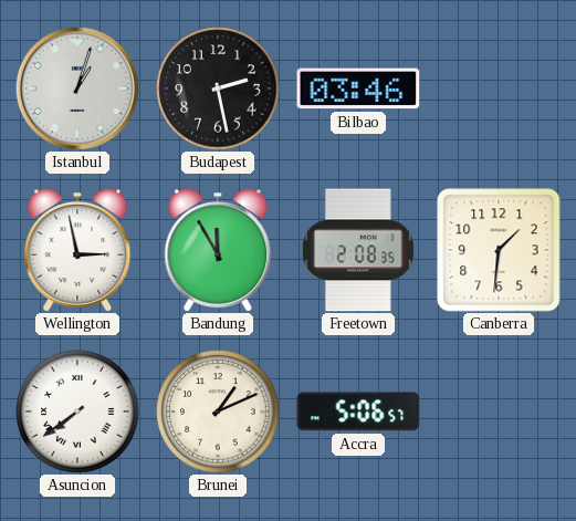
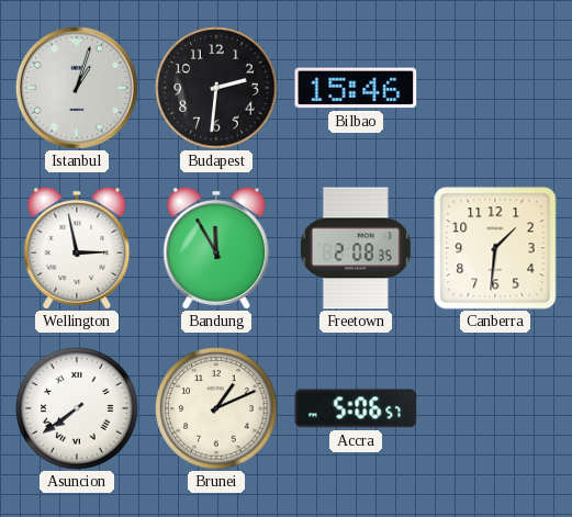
Budapest: 2:28 -> 2:31 (216, 88)
Bilbao: 03:46 -> 15:46 (356, 88)
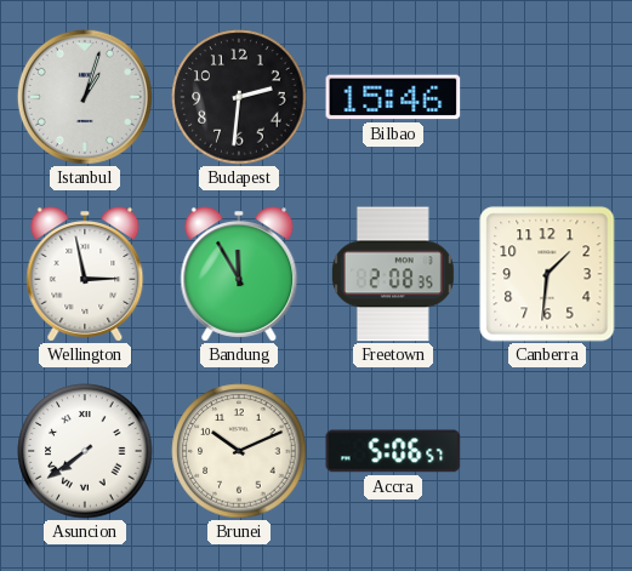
Brunei: 1:11 -> 10:11 (239, 451)
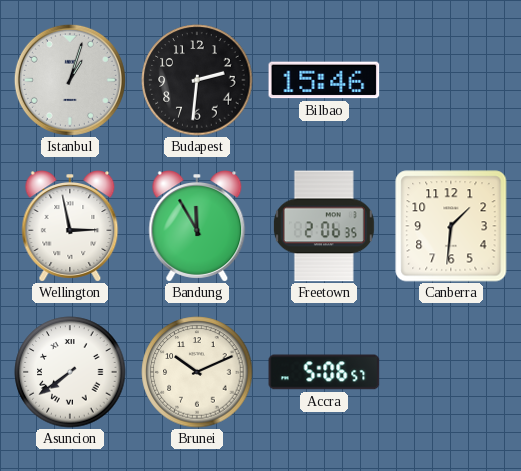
Freetown: 2:08 -> 2:06 (324, 226)
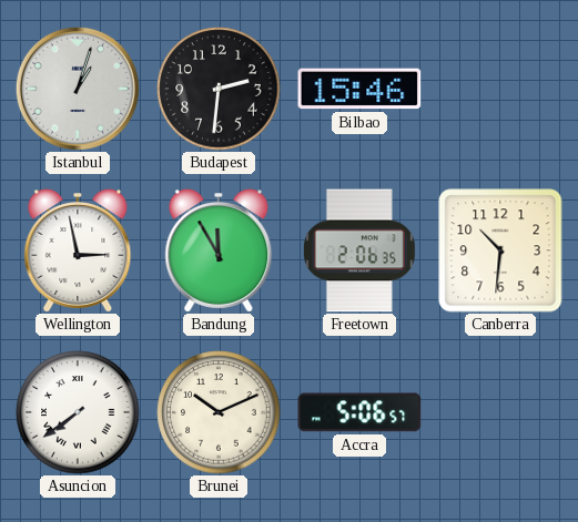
Canberra: 1:31 -> 10:31 (500, 250)
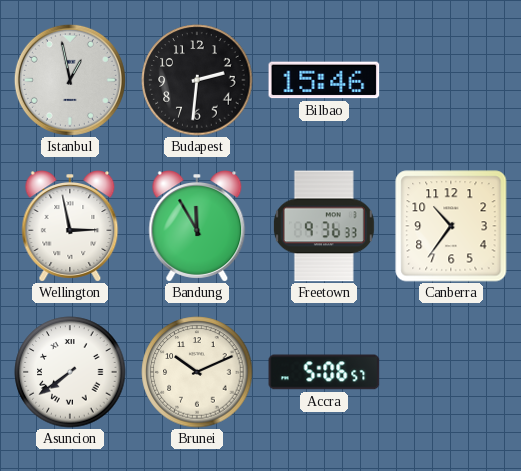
Istanbul: 1:03 -> 12:58 (70, 80)
Freetown: 2:06 -> 9:36 (324, 226)
Canberra: 10:31 -> 10:36 (451, 226)
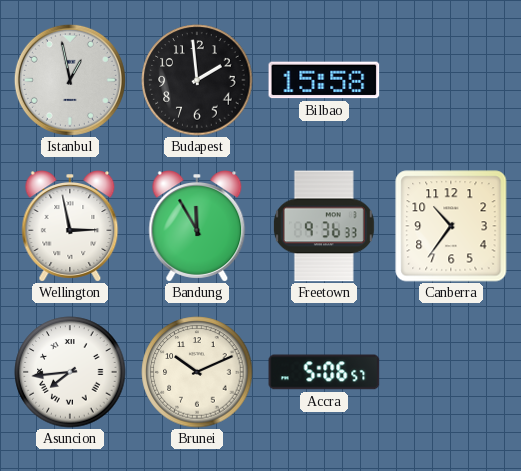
Budapest: 2:31 -> 1:59 (197, 80)
Bilbao: 15:46 -> 15:58 (324, 80)
Asuncion: 7:39 -> 7:44 (70, 372)
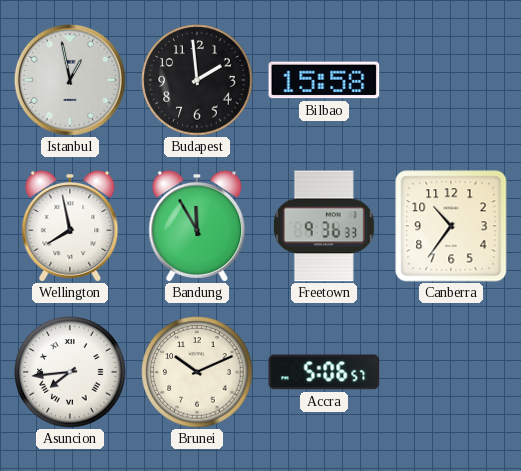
Wellington: 2:58 -> 7:58 (70, 226)
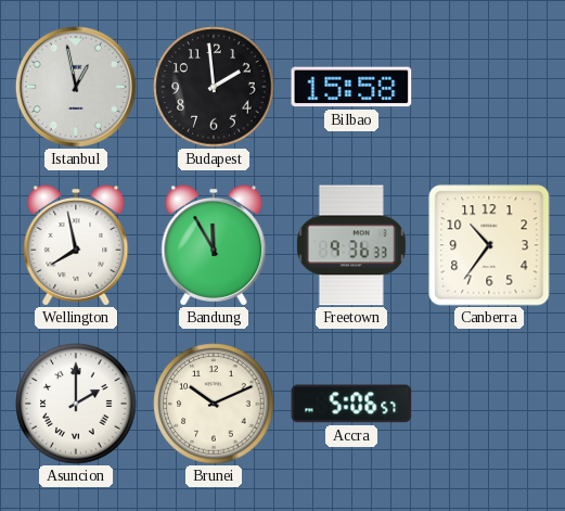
Asuncion: 7:44 -> 2:00 (76, 404)
